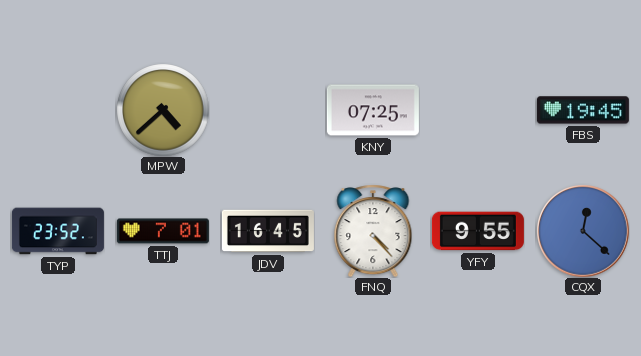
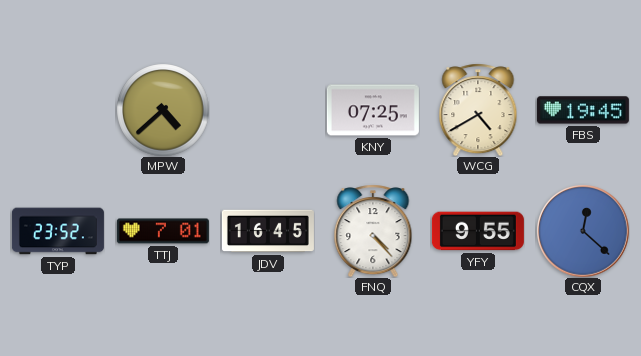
WCG: none -> 4:40 (478, 110)
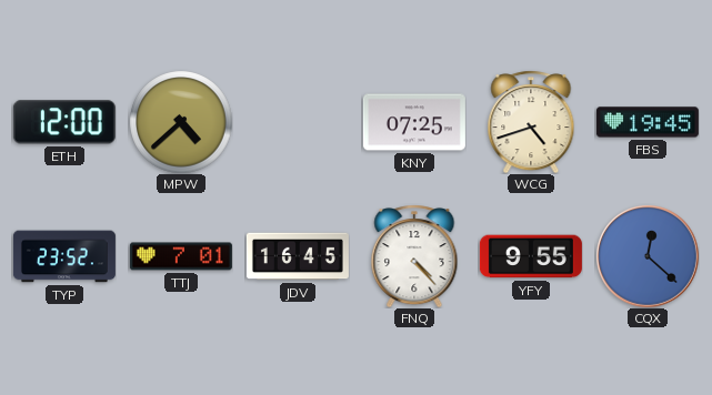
ETH: none -> 12:00 (64, 122)
WCG: 4:40 -> 4:42 (531, 122)
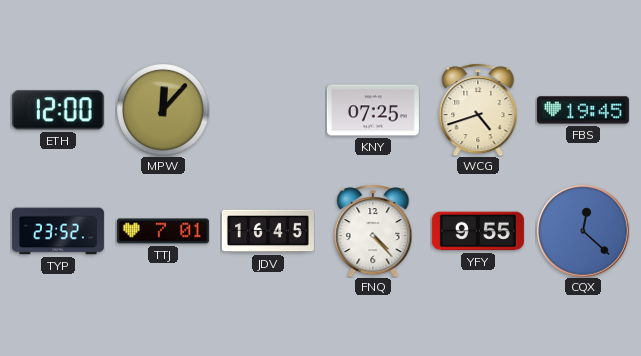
MPW: 4:38 -> 12:07 (163, 110)
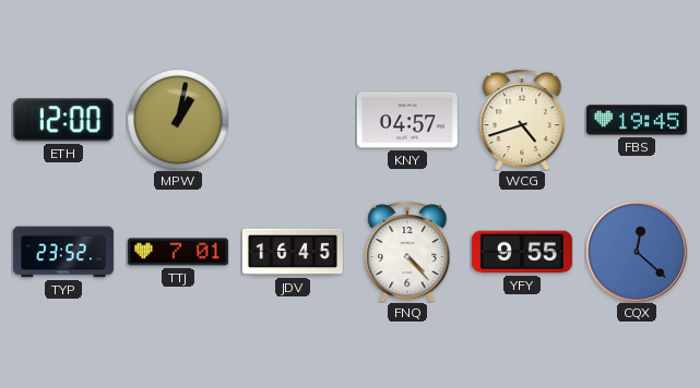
MPW: 12:07 -> 1:02 (178, 120)
KNY: 07:25 -> 04:57 (407, 120)
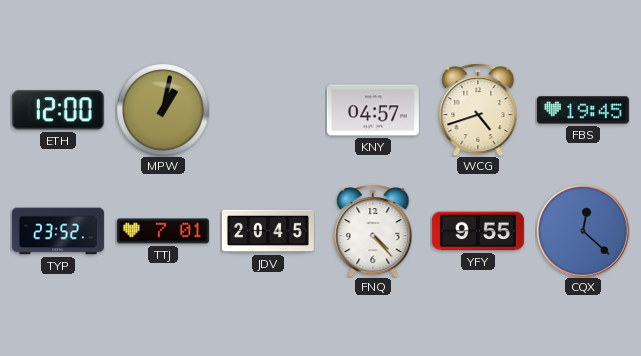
JDV: 16:45 -> 20:45 (268, 231)
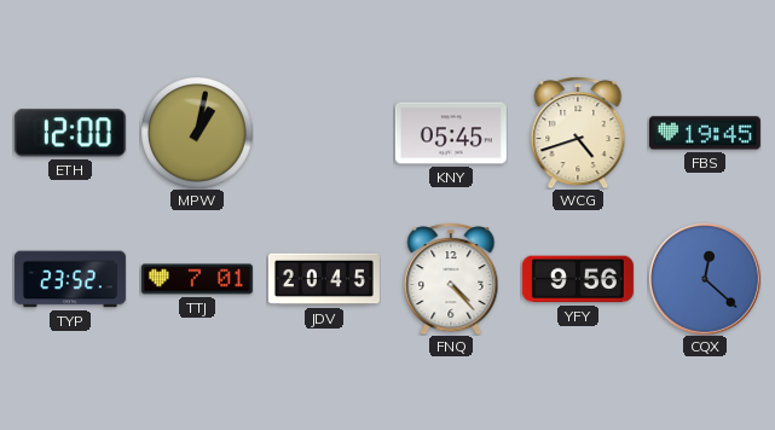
KNY: 04:57 -> 05:45 (451, 133)
YFY: 9:55 -> 9:56 (578, 279)
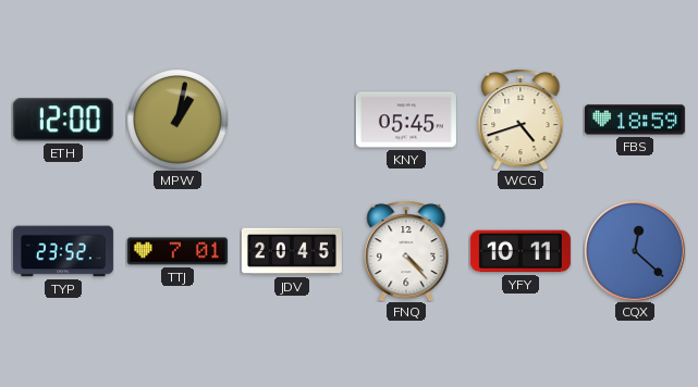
FBS: 19:45 -> 18:59 (635, 120)
YFY: 9:56 -> 10:11 (521, 251)
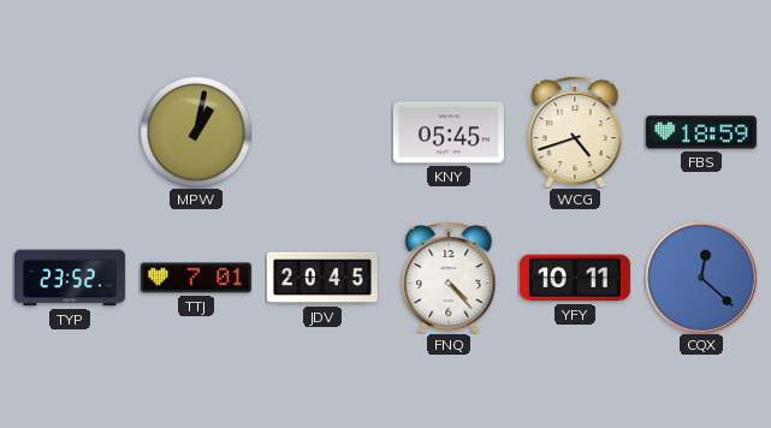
ETH: 12:00 -> none (63, 120)
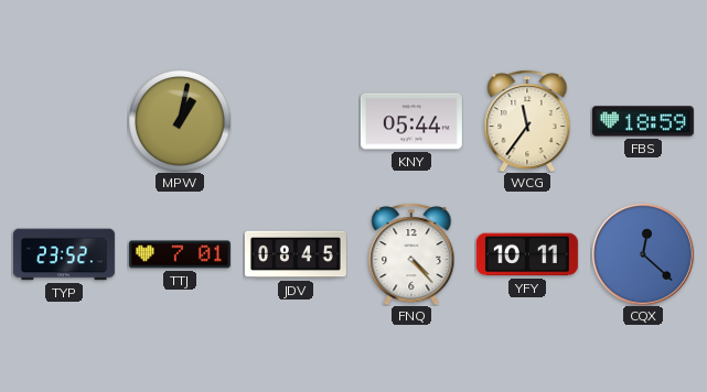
KNY: 05:45 -> 05:44 (411, 121)
WCG: 4:42 -> 11:36 (527, 121)
JDV: 20:45 -> 08:45 (296, 254)
